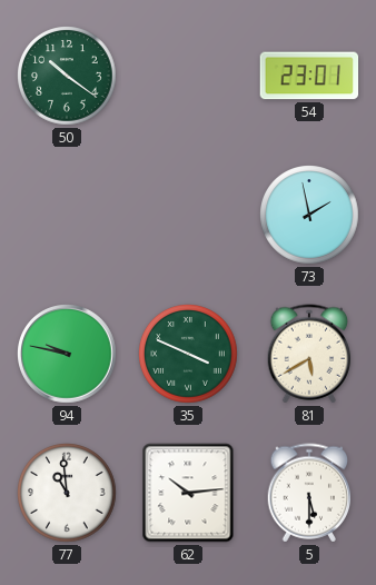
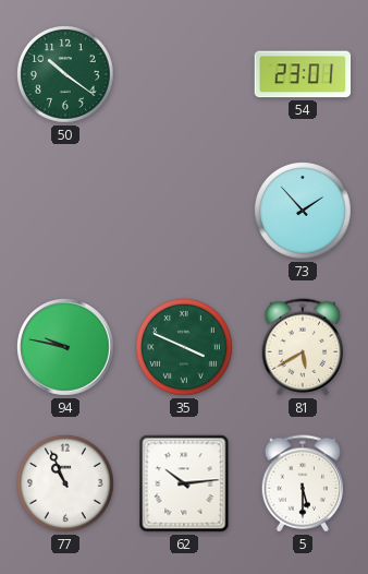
73: 1:58 -> 1:53 (304, 212)
77: 10:59 -> 10:56 (66, 485)
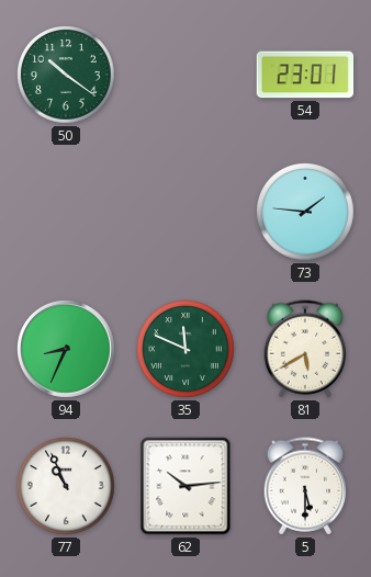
73: 1:53 -> 1:46 (306, 213)
94: 9:47 -> 8:34 (67, 350)
35: 3:49 -> 11:49 (187, 350)
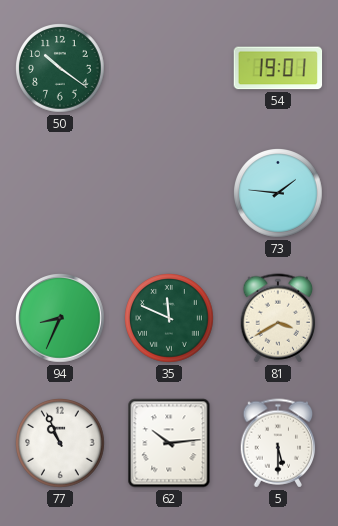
54: 23:01 -> 19:01 (278, 68)
81: 5:40 -> 3:40 (278, 318)
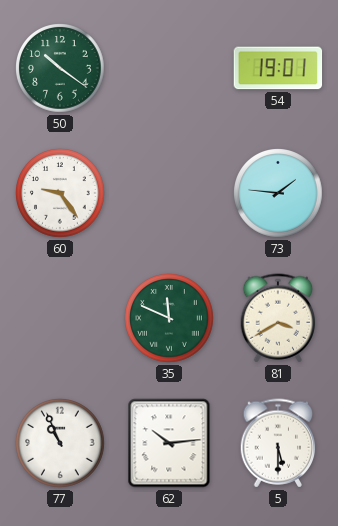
60: none -> 9:24 (61, 194)
94: 8:34 -> none (61, 319)
